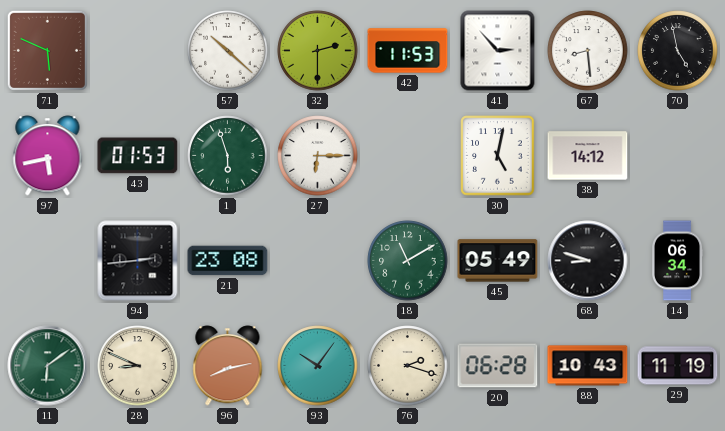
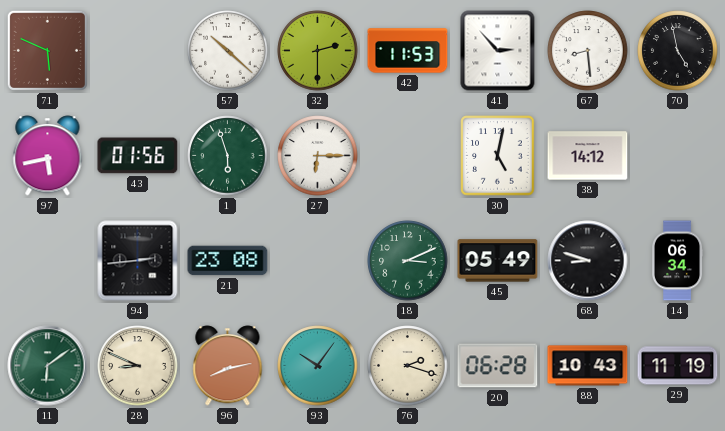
43: 01:53 -> 01:56 (138, 156)
18: 11:10 -> 3:11 (408, 261)
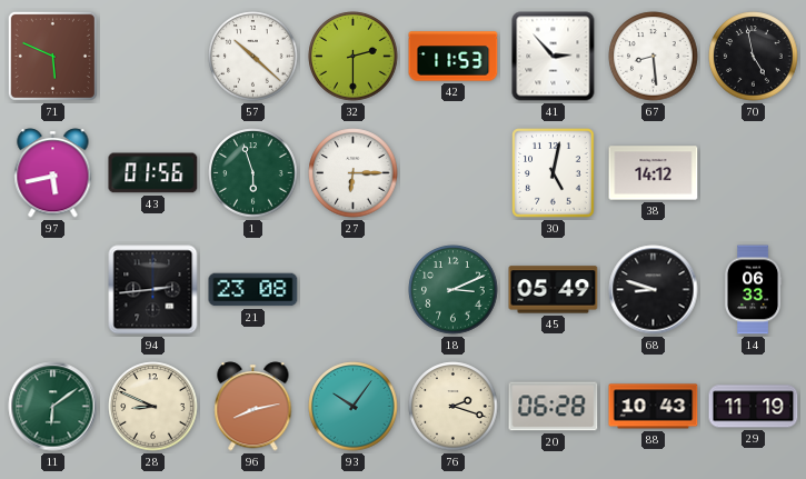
14: 06:34 -> 06:33 (753, 290)
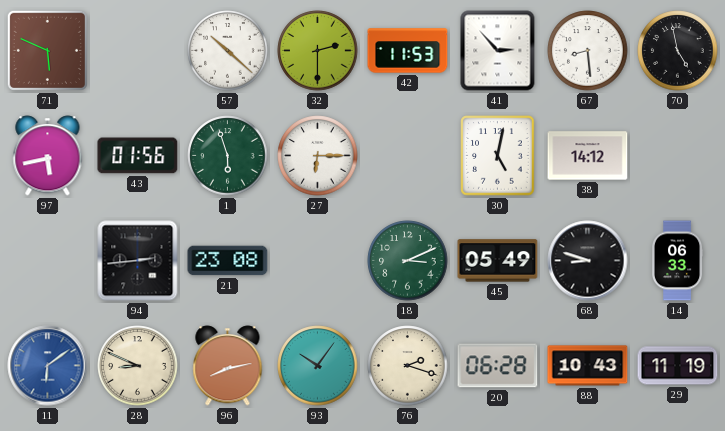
11 dial: green -> blue (48, 366)
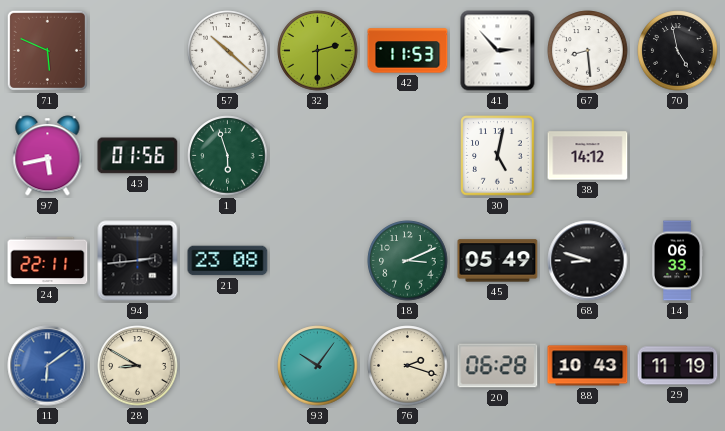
27: 6:15 -> none (318, 156)
24: none -> 22:11 (48, 261)
28: 8:49 -> 8:50 (138, 366)
96: 8:13 -> none (228, 366)
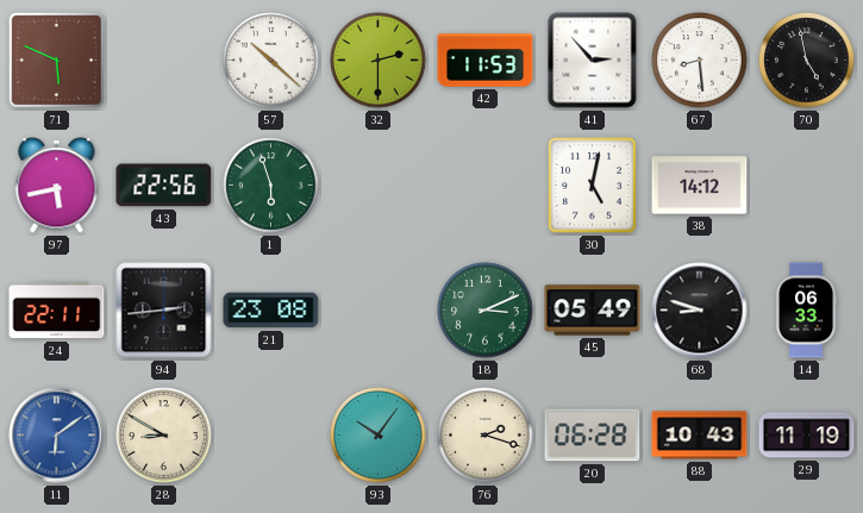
43: 01:56 -> 22:56 (164, 186)
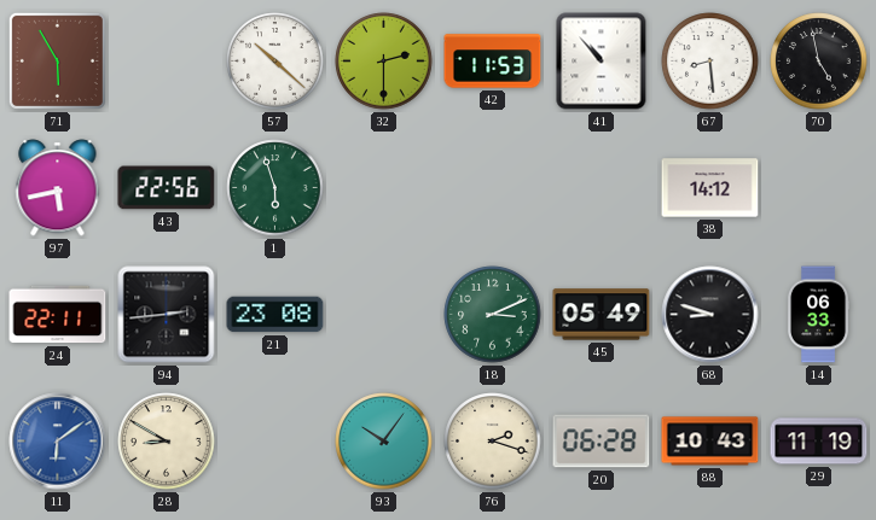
71: 5:49 -> 5:55 (57, 60)
41: 2:53 -> 10:53 (602, 62)
30: 5:02 -> none (593, 186)
